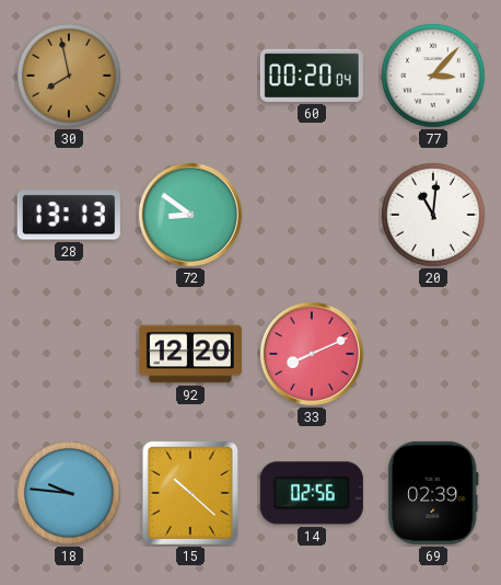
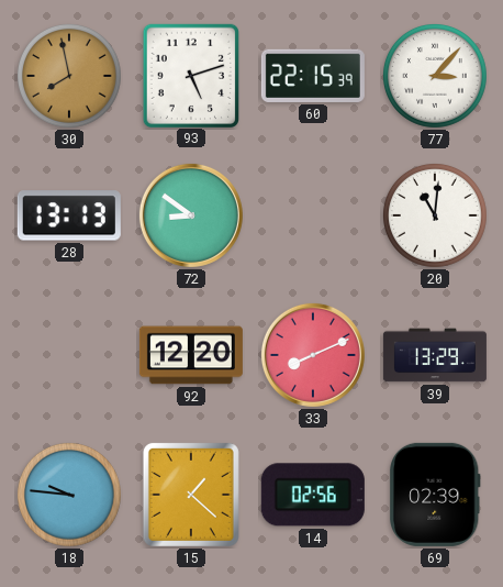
93: none -> 5:12 (190, 75)
60: 00:20 -> 22:15 (313, 76)
39: none -> 13:29 (435, 355)
15: 10:22 -> 1:22 (191, 495)
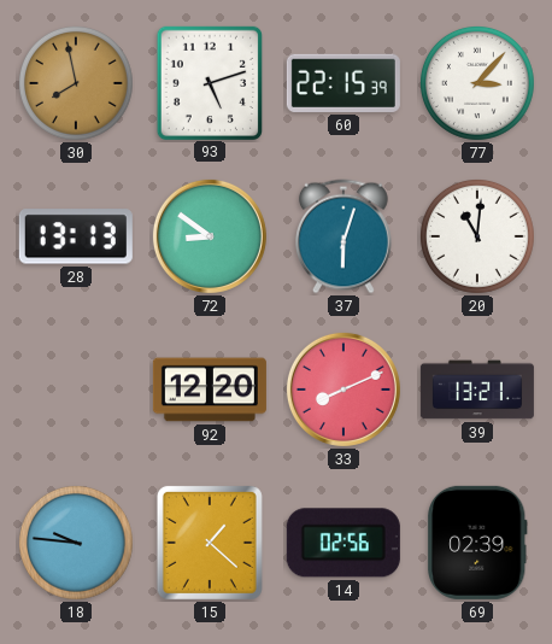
37: none -> 6:03 (343, 236)
39: 13:29 -> 13:21 (477, 390)
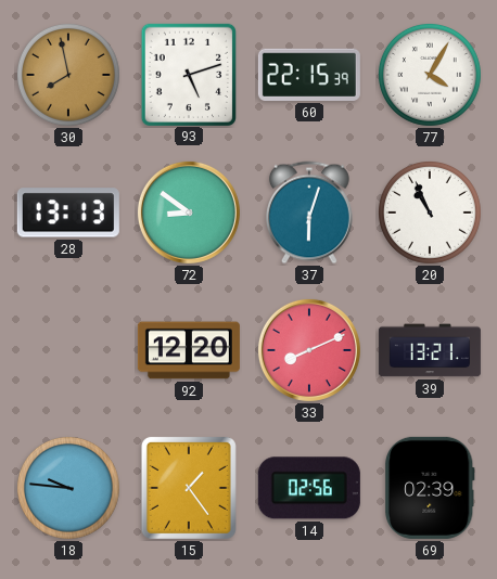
77: 3:07 -> 4:05 (430, 75)
20: 11:01 -> 10:56 (430, 213)
15: 1:22 -> 1:24 (189, 488)
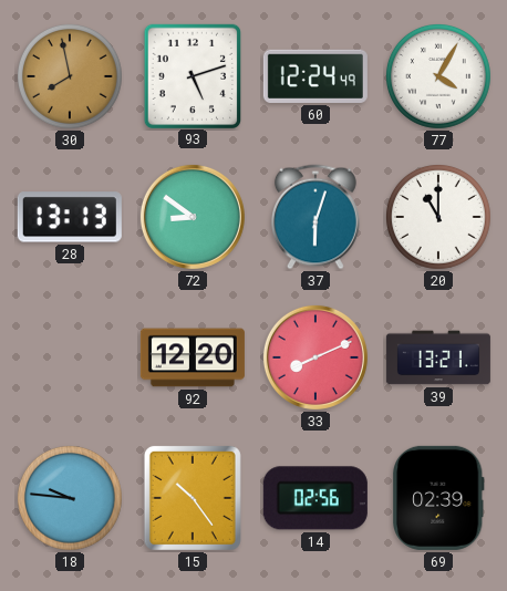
60: 22:15 -> 12:24 (315, 76)
20: 10:56 -> 11:00 (438, 217)
15: 1:24 -> 10:24 (193, 498)
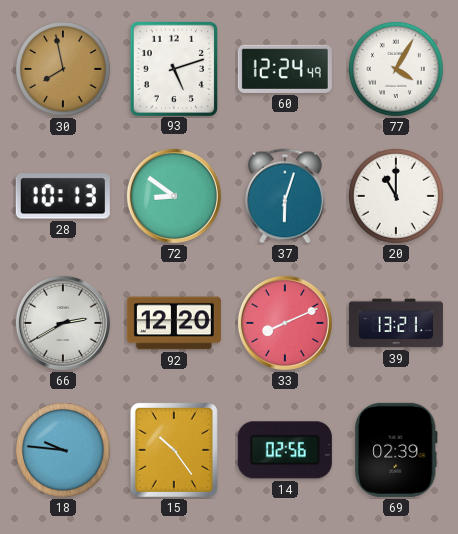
28: 13:13 -> 10:13 (63, 196)
66: none -> 2:40 (63, 323)
